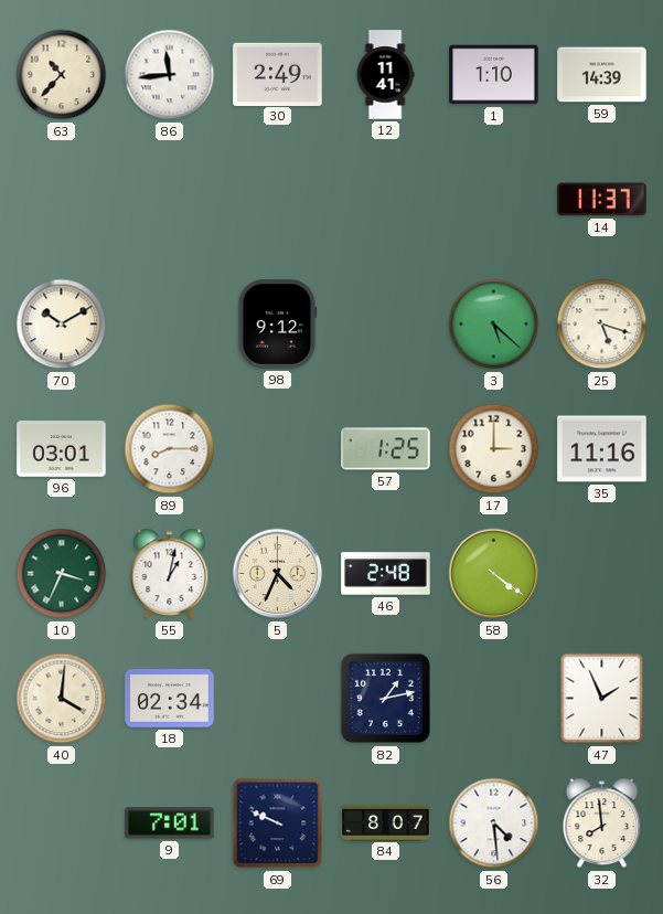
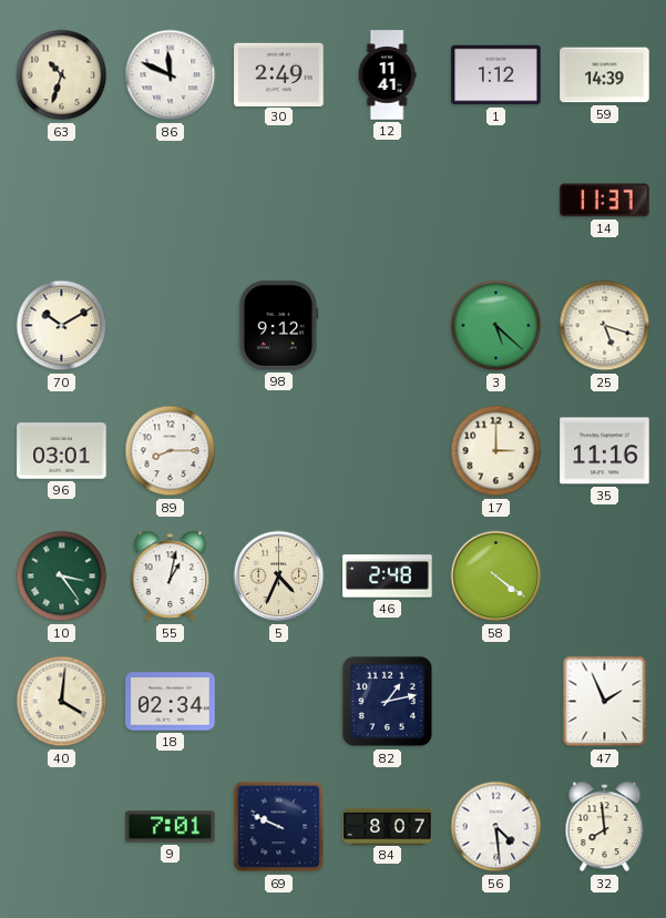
63: 10:37 -> 10:33 (62, 75)
86: 11:44 -> 11:49 (171, 75)
1: 1:10 -> 1:12 (496, 75)
57: 1:25 -> none (386, 449)
10: 3:34 -> 3:24 (62, 577)
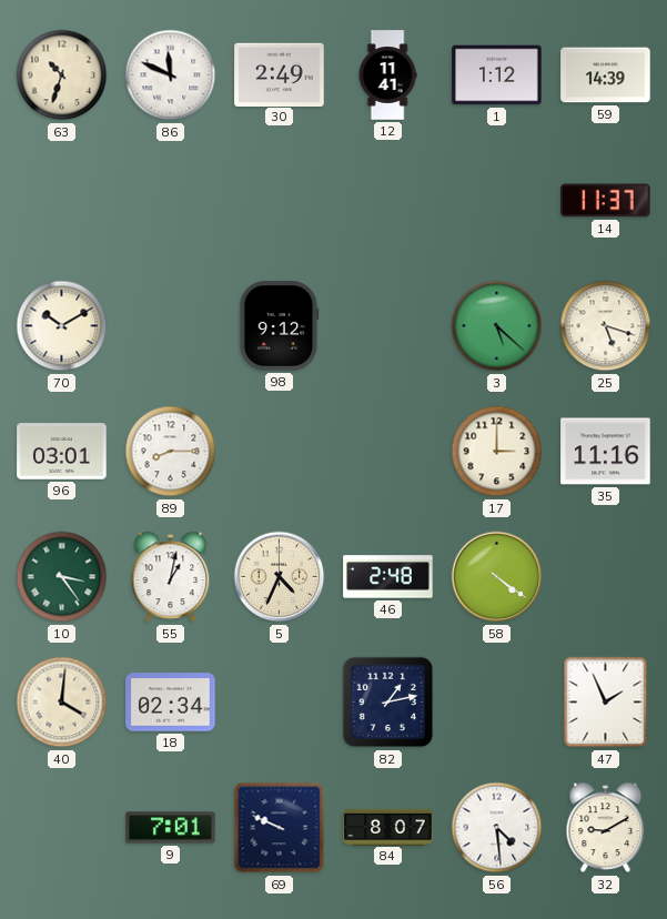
32: 7:59 -> 9:10 (606, 828)
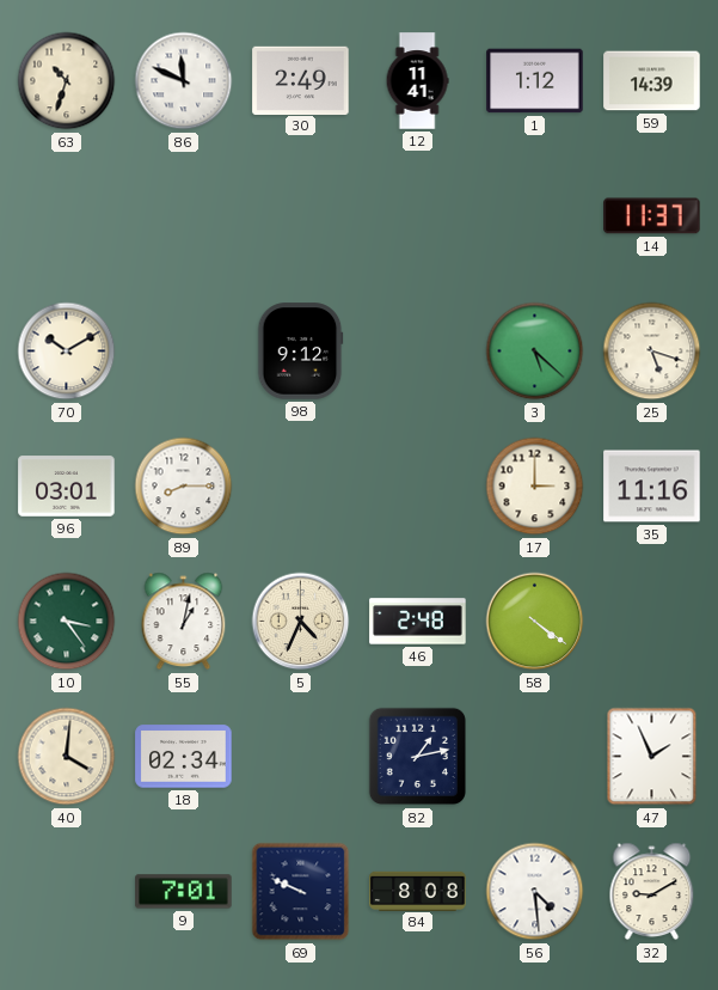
84: 8:07 -> 8:08 (418, 891)
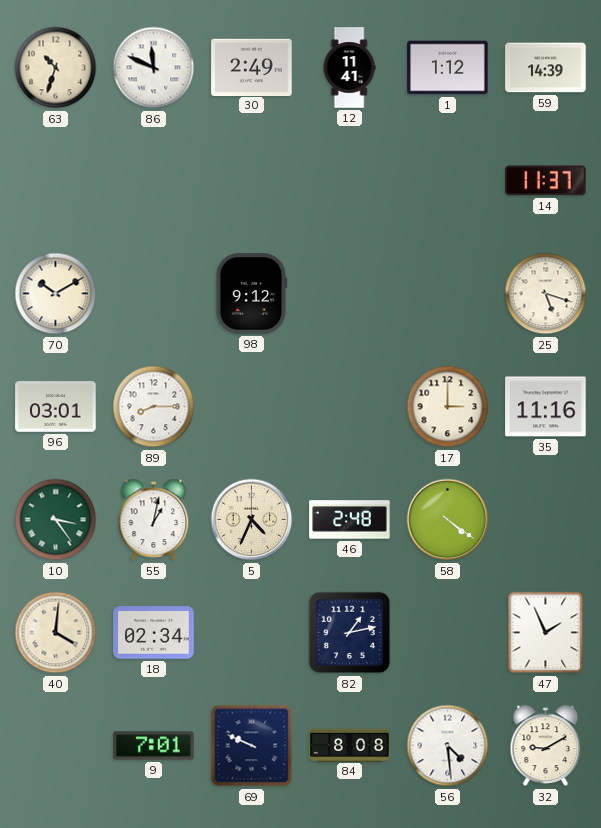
3: 5:22 -> none (535, 352)
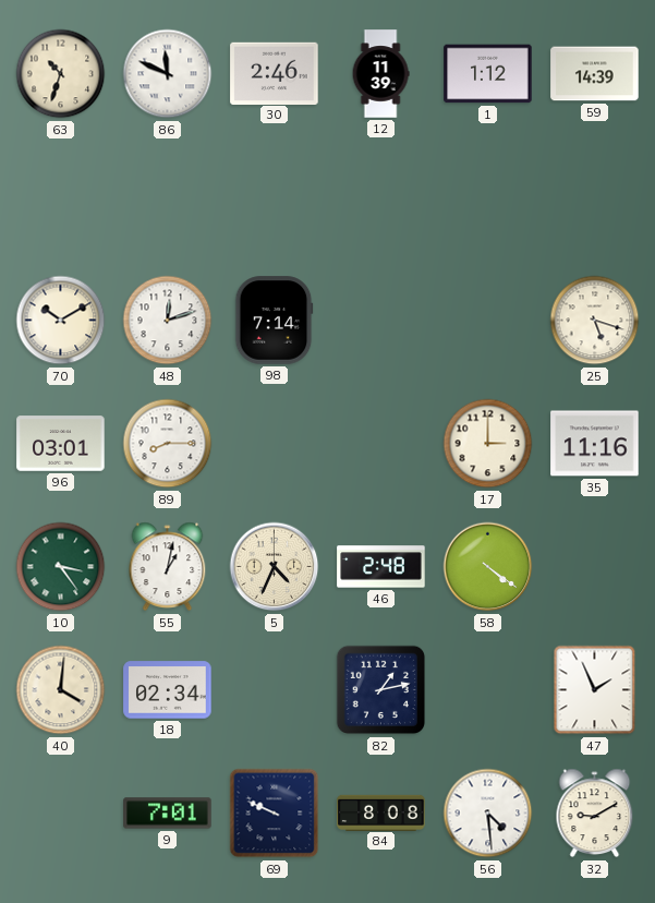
30: 2:49 -> 2:46 (275, 73)
12: 11:41 -> 11:39 (380, 74)
14: 11:37 -> none (546, 181)
48: none -> 12:12 (168, 321)
98: 9:12 -> 7:14 (275, 321)
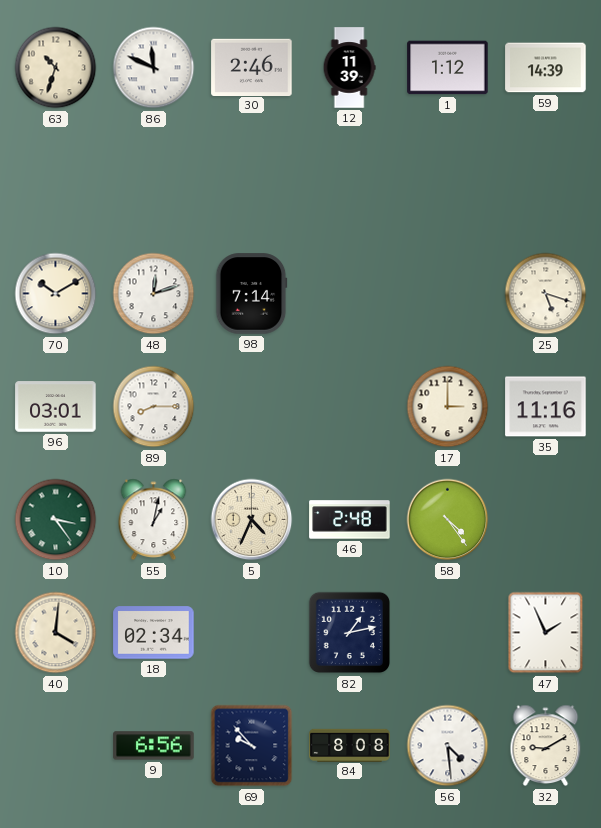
58: 4:21 -> 4:24 (448, 520)
9: 7:01 -> 6:56 (154, 746)
69: 9:49 -> 9:53 (252, 746)
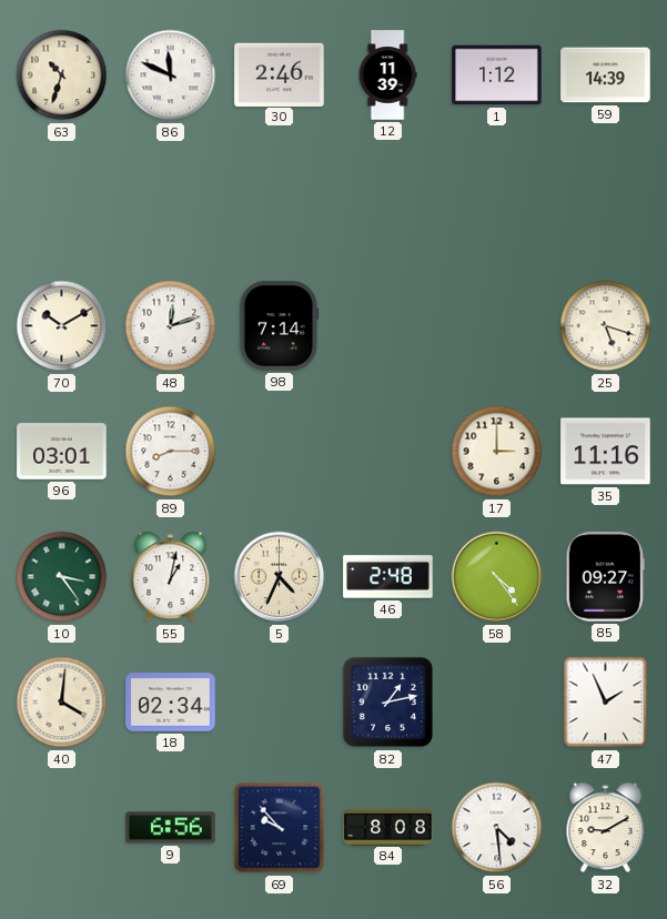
85: none -> 09:27 (605, 577)
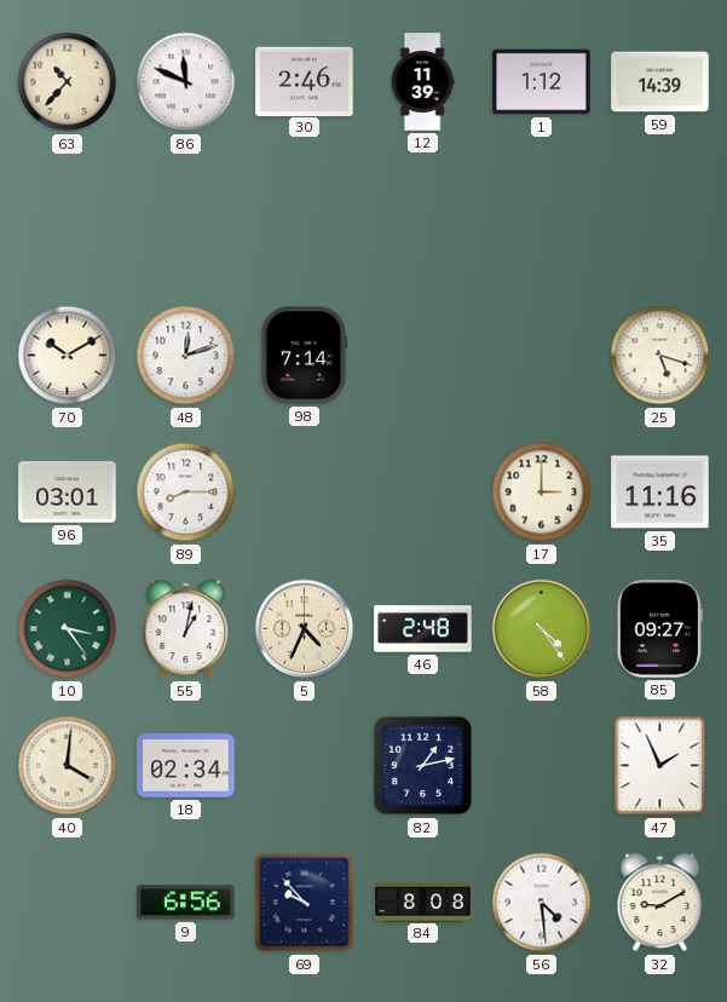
63: 10:33 -> 10:37 (68, 82)
